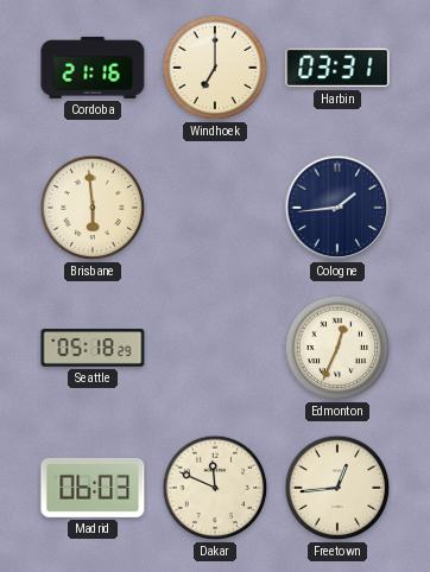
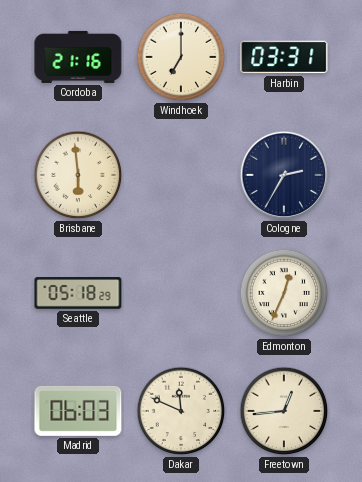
Cologne: 1:44 -> 2:35 (284, 175)
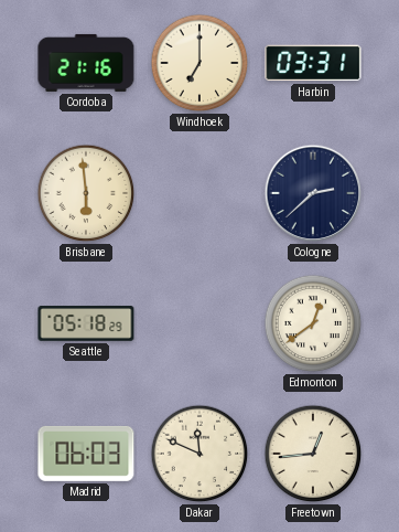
Cologne: 2:35 -> 2:38 (313, 193)
Edmonton: 12:34 -> 12:39 (313, 323)
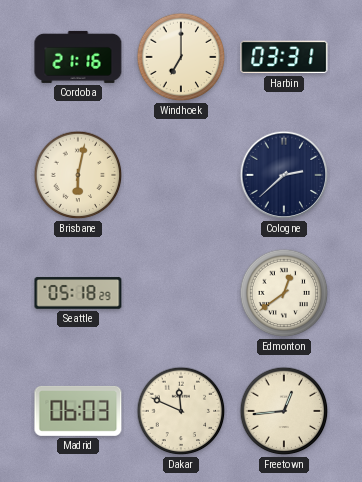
Brisbane: 5:59 -> 6:02 (78, 175)
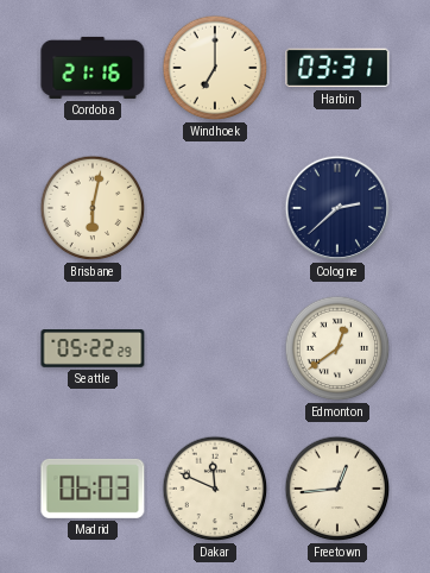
Seattle: 05:18 -> 05:22 (93, 348)
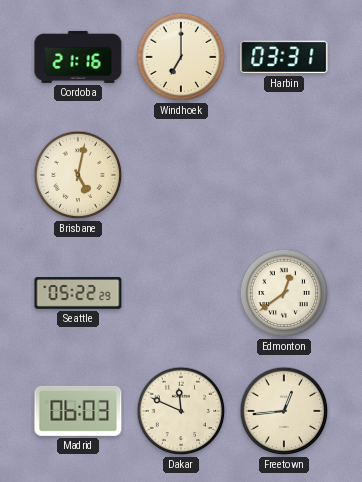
Brisbane: 6:02 -> 5:02 (78, 175)
Cologne: 2:38 -> none (337, 208)
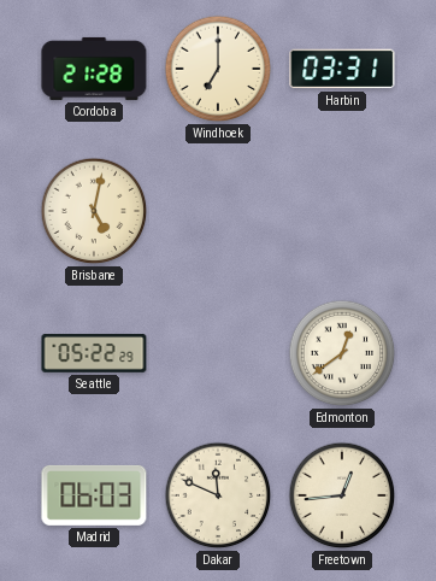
Cordoba: 21:16 -> 21:28 (94, 69)
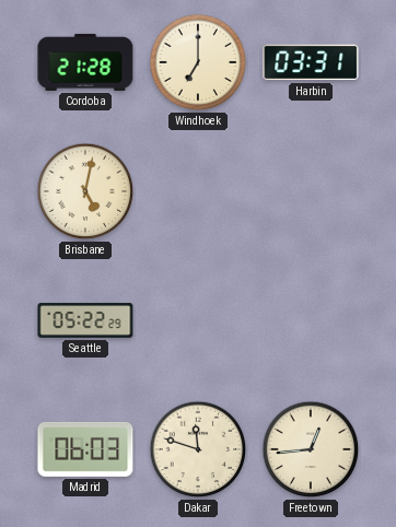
Edmonton: 12:39 -> none (342, 353)
Dakar: 11:49 -> 11:48 (198, 449)
